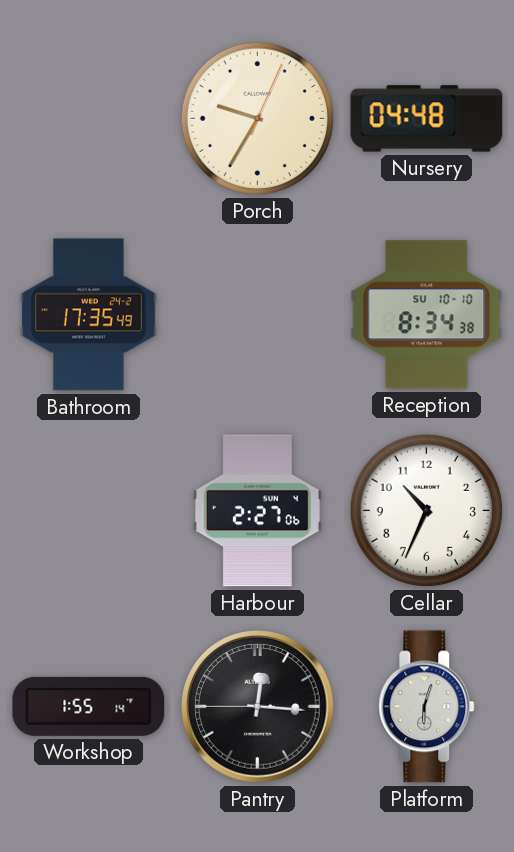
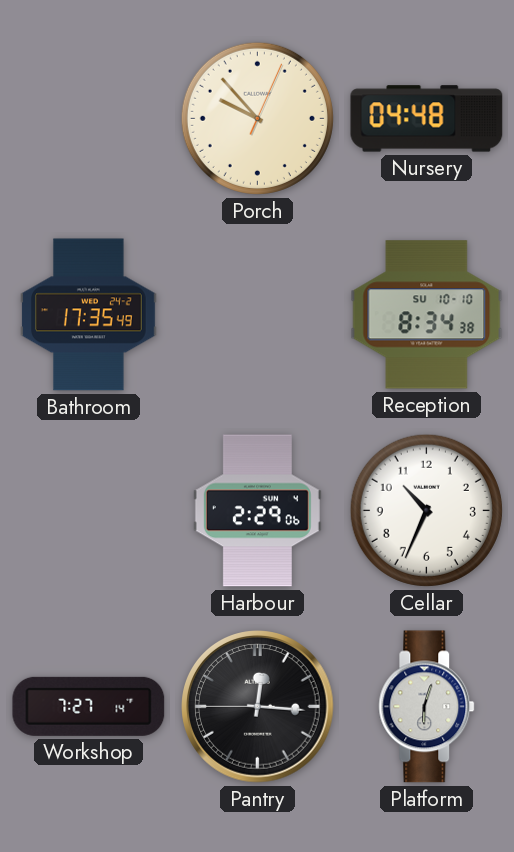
Porch: 9:35 -> 9:53 (257, 118)
Harbour: 2:27 -> 2:29 (257, 511)
Workshop: 1:55 -> 7:27 (89, 706)
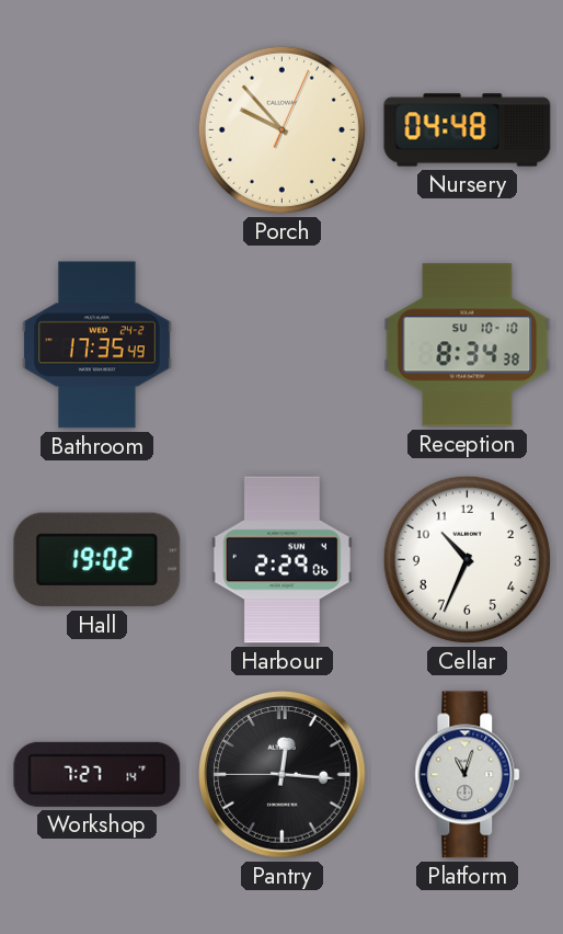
Hall: none -> 19:02 (97, 560)
Platform: 6:03 -> 11:03 (468, 775)
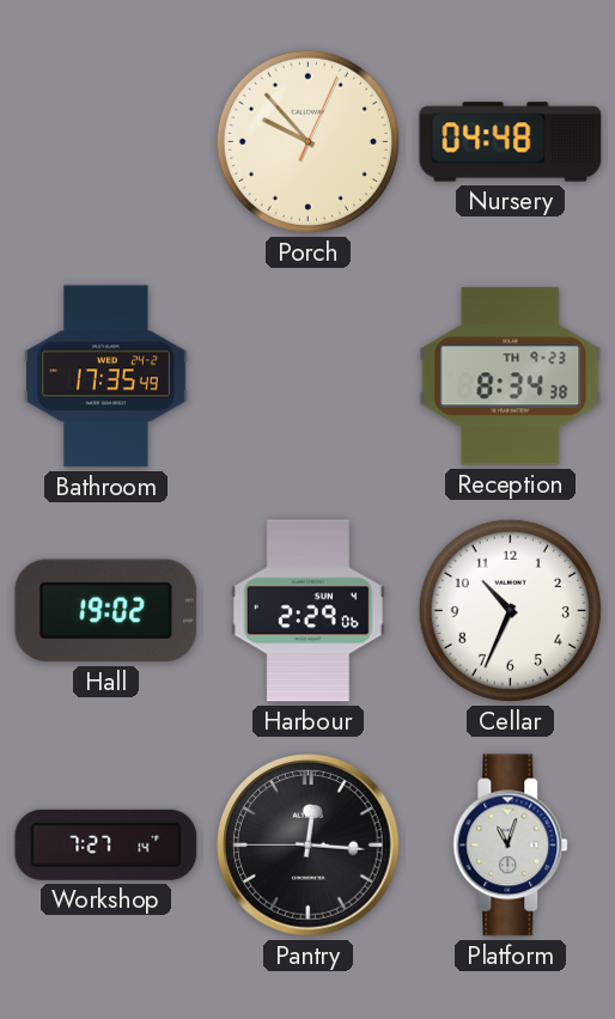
Reception date: SU 10-10 -> TH 9-23 (511, 377)
